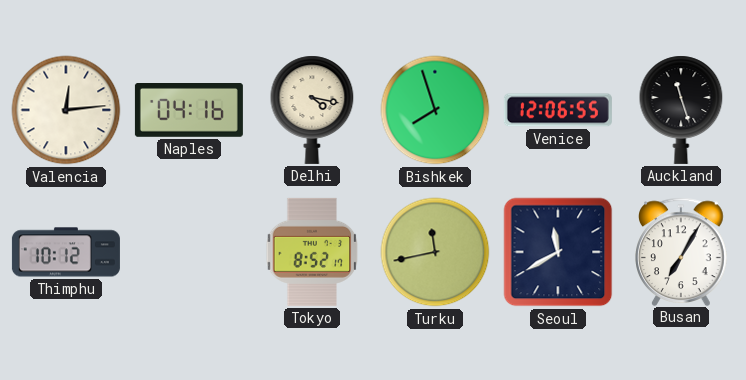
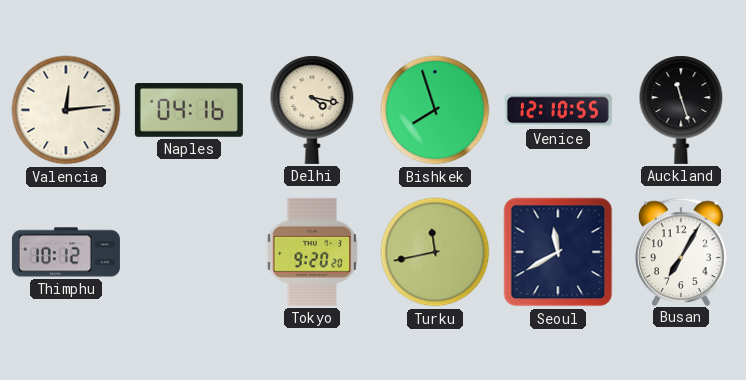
Venice: 12:06 -> 12:10 (558, 110)
Tokyo: 8:52 -> 9:20 (312, 252)
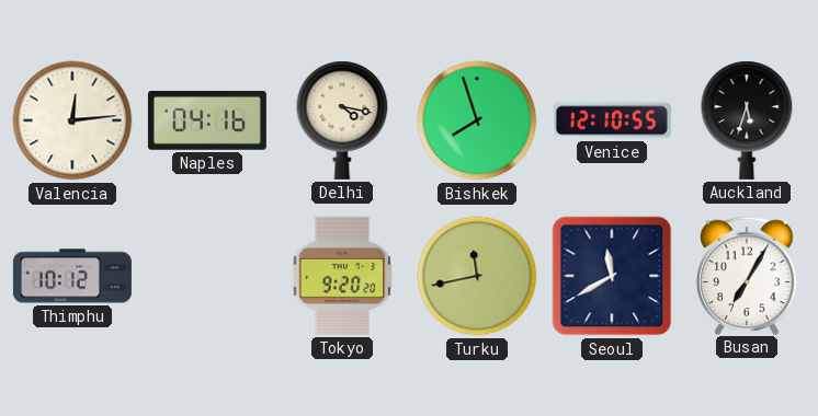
Auckland: 11:27 -> 5:33 (747, 120)
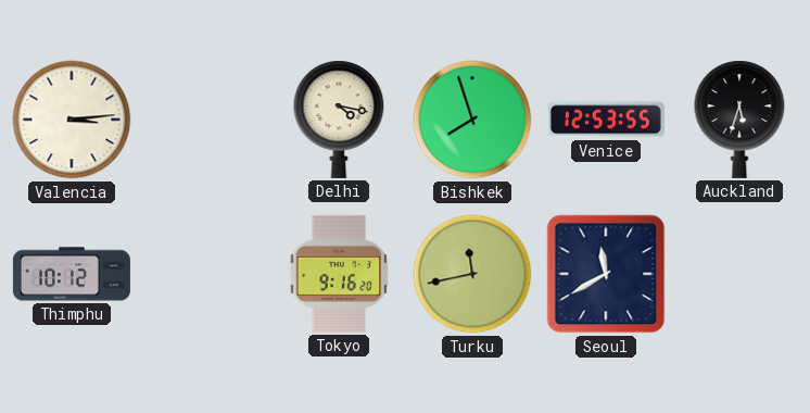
Valencia: 12:14 -> 3:14 (72, 120)
Naples: 04:16 -> none (207, 122)
Venice: 12:10 -> 12:53 (606, 120)
Tokyo: 9:20 -> 9:16 (339, 274)
Busan: 7:05 -> none (747, 275)
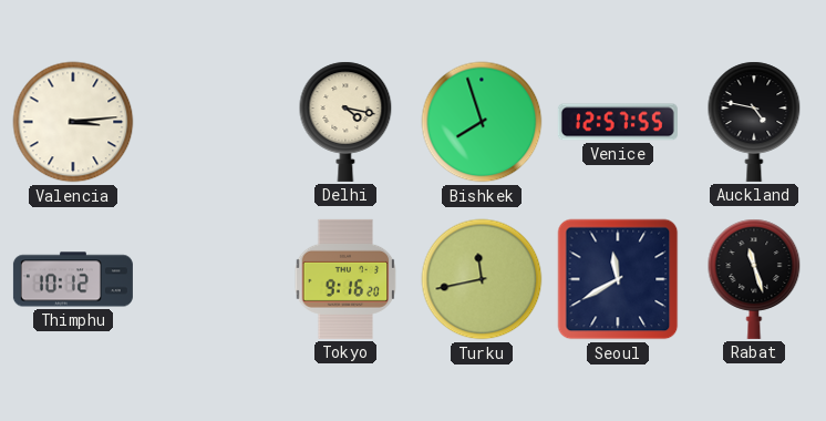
Venice: 12:53 -> 12:57 (618, 122)
Auckland: 5:33 -> 4:47 (754, 122)
Rabat: none -> 11:27 (754, 279)
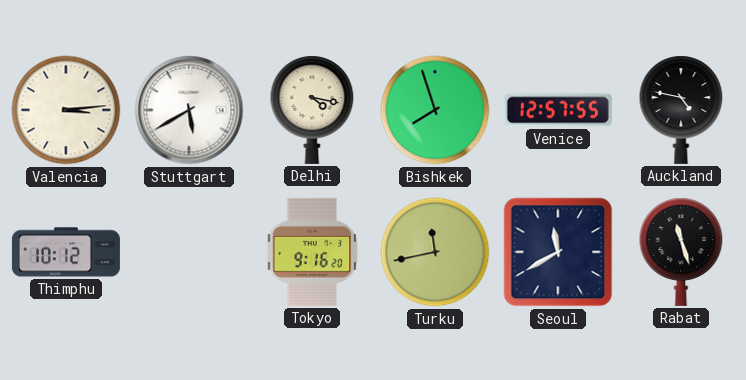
Stuttgart: none -> 5:40 (189, 110)
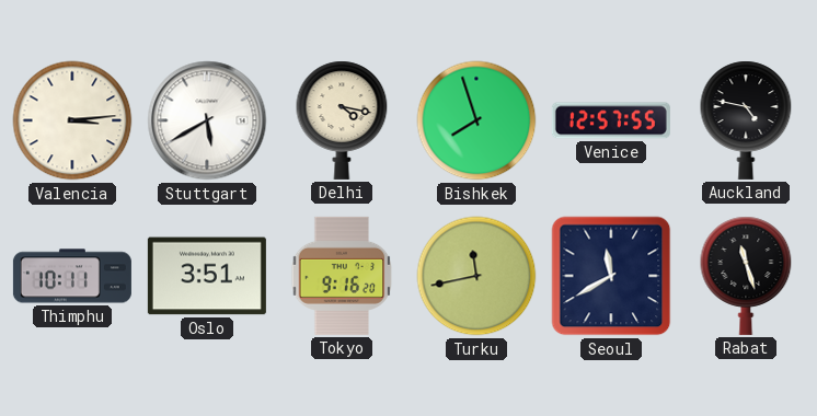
Thimphu: 10:12 -> 10:11 (72, 276)
Oslo: none -> 3:51 (207, 276)
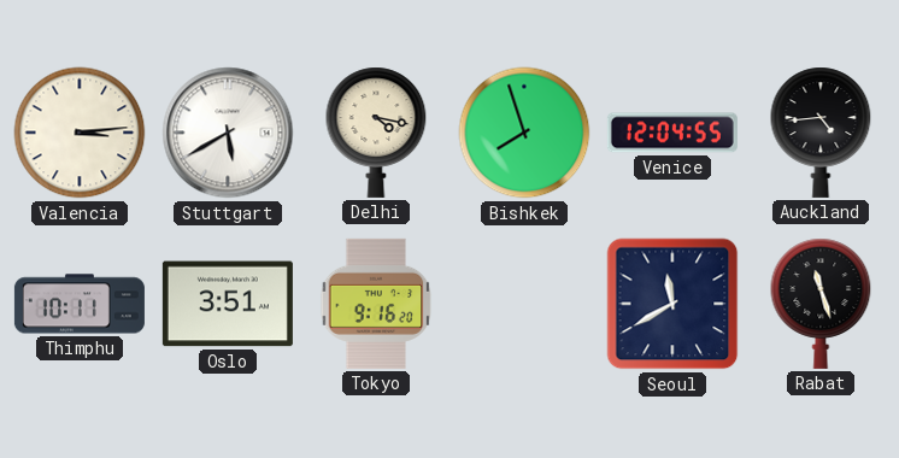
Venice: 12:57 -> 12:04 (672, 133)
Auckland: 4:47 -> 4:44 (821, 133)
Turku: 11:43 -> none (476, 276)
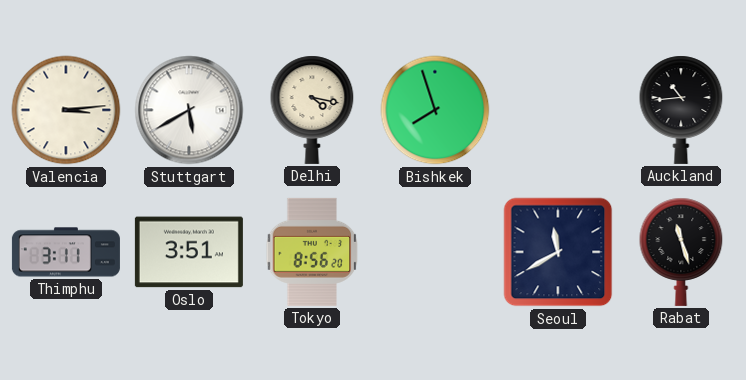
Venice: 12:04 -> none (672, 133)
Auckland: 4:44 -> 10:44 (681, 110)
Thimphu: 10:11 -> 3:11 (66, 252)
Tokyo: 9:16 -> 8:56 (312, 252)
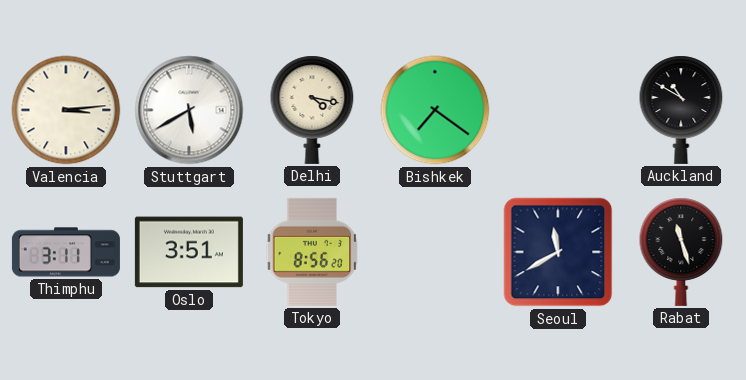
Bishkek: 7:57 -> 7:21 (435, 110)
Auckland: 10:44 -> 10:50 (681, 110)
